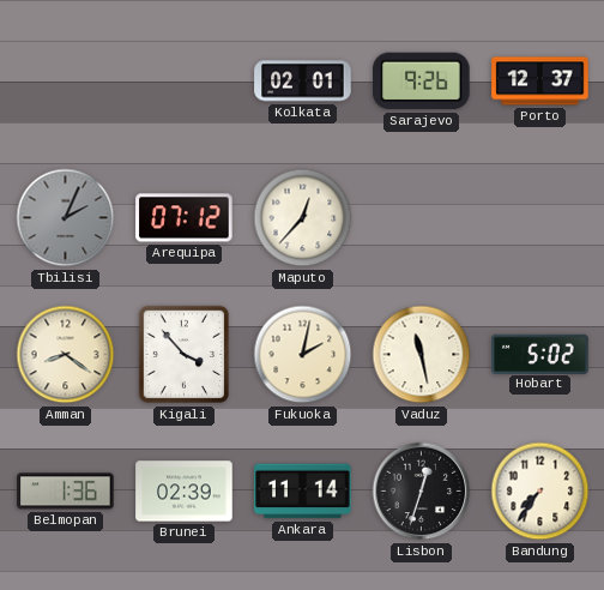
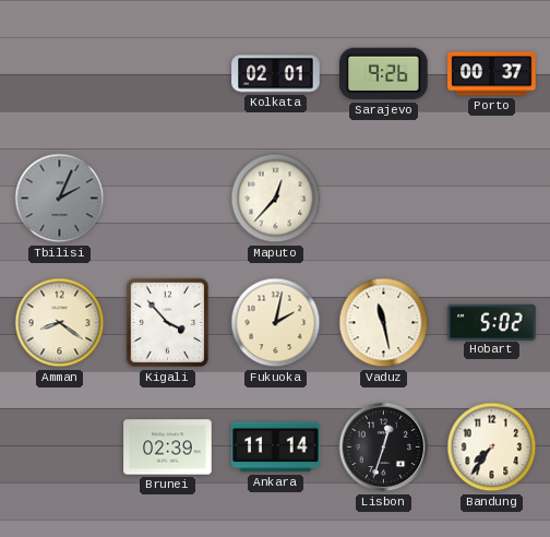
Porto: 12:37 -> 00:37 (492, 74)
Arequipa: 07:12 -> none (185, 218)
Belmopan: 1:36 -> none (66, 492)
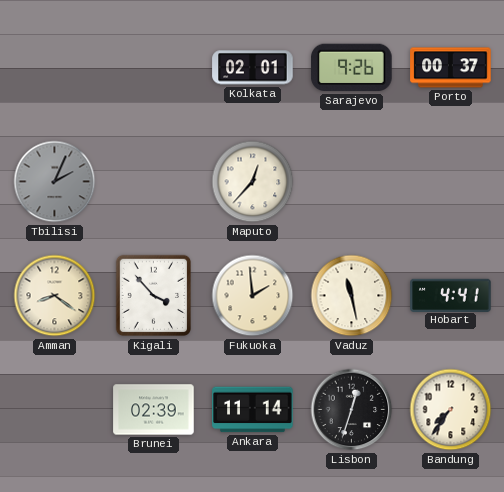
Fukuoka: 2:02 -> 1:59 (253, 296)
Hobart: 5:02 -> 4:41 (451, 295)
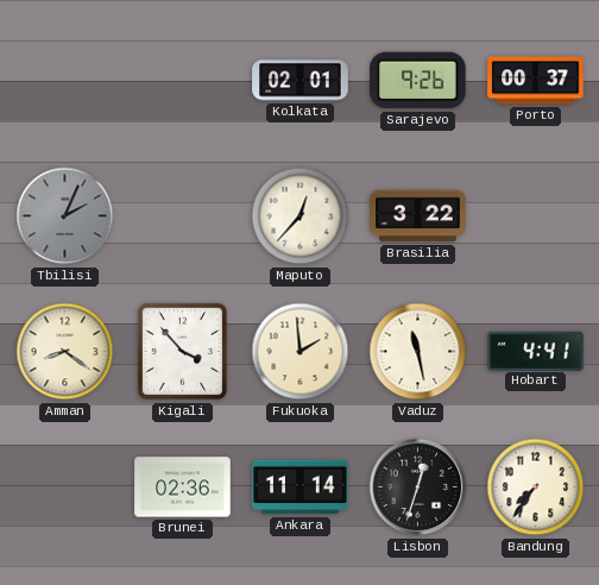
Brasilia: none -> 3:22 (418, 216)
Brunei: 02:39 -> 02:36 (183, 487)
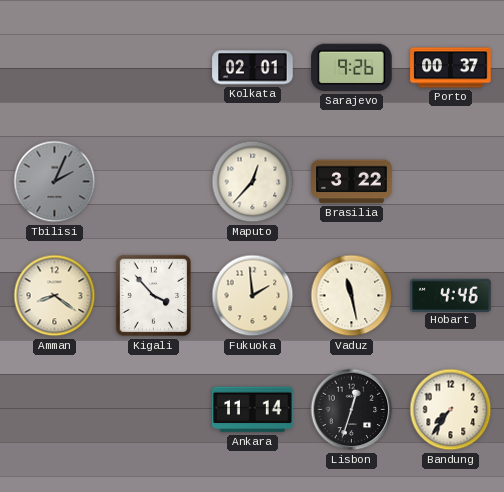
Hobart: 4:41 -> 4:46 (451, 295)
Brunei: 02:36 -> none (183, 487)
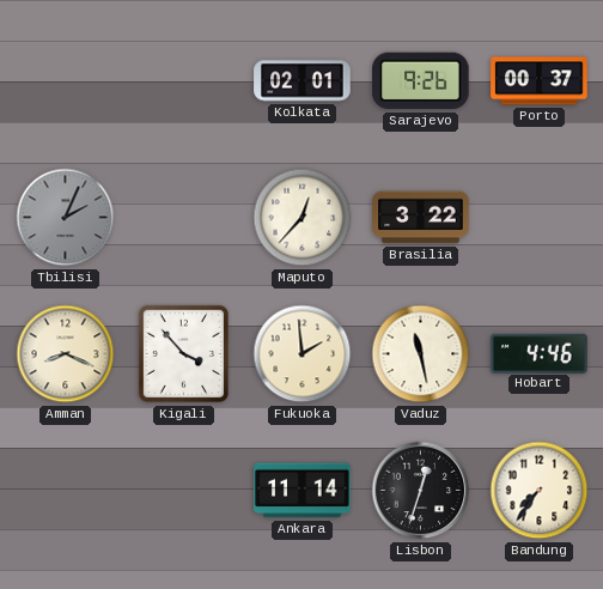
Amman: 8:21 -> 8:19 (66, 354)
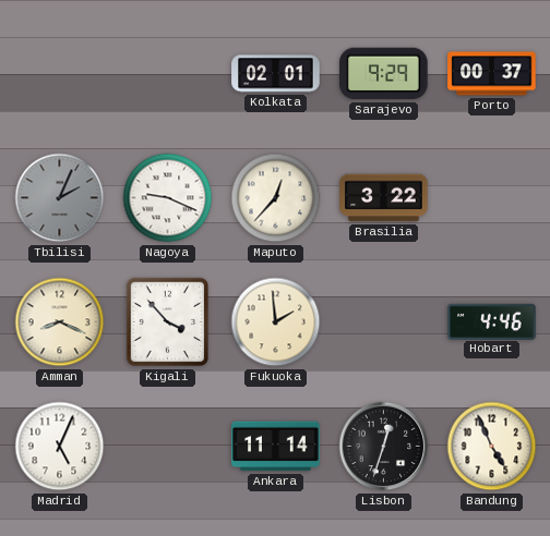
Sarajevo: 9:26 -> 9:29 (384, 74)
Nagoya: none -> 9:19 (168, 198)
Vaduz: 11:28 -> none (421, 354)
Madrid: none -> 5:04 (60, 447)
Bandung: 7:36 -> 4:56 (492, 447)
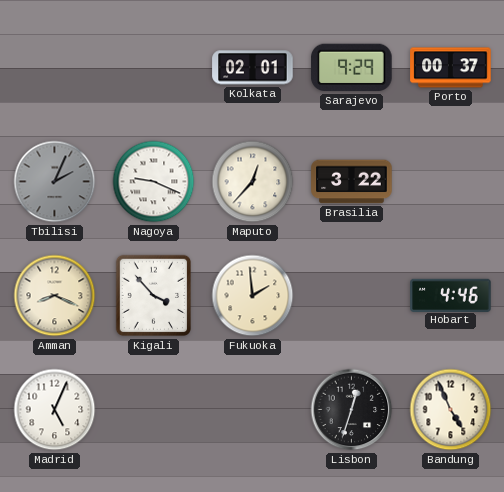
Ankara: 11:14 -> none (276, 447)
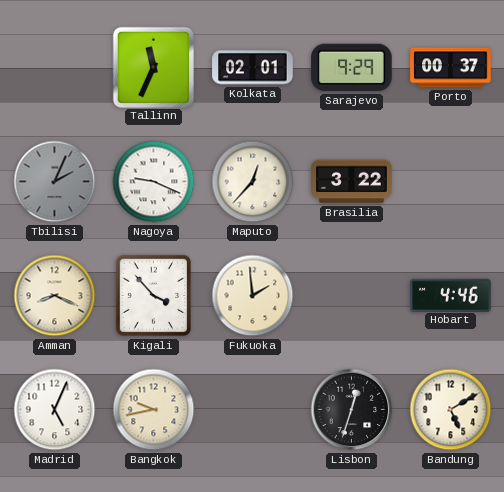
Tallinn: none -> 11:34 (153, 67)
Bangkok: none -> 9:43 (154, 410)
Bandung: 4:56 -> 5:10 (451, 410)
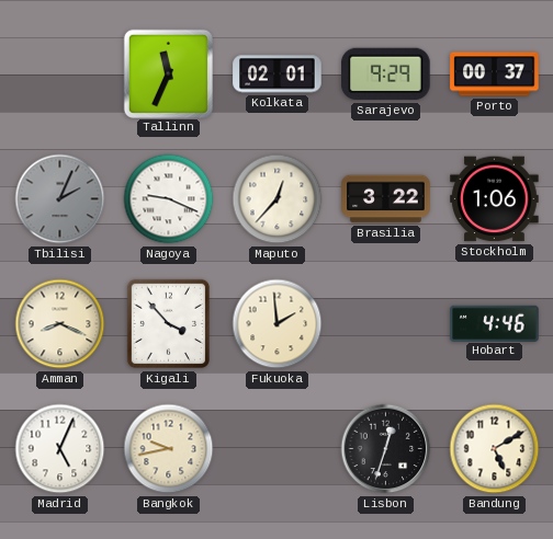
Stockholm: none -> 1:06 (495, 199)
